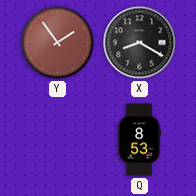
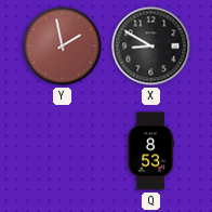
Y: 1:54 -> 1:58 (63, 47)
X: 8:20 -> 8:50 (151, 47)
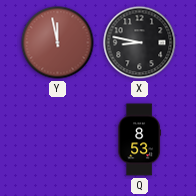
Y: 1:58 -> 11:58 (58, 43)
X: 8:50 -> 8:47 (140, 43)
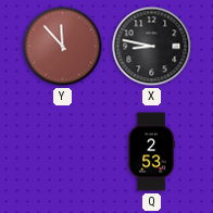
Y: 11:58 -> 11:53 (63, 47)
Q: 8:53 -> 2:53 (151, 152)
